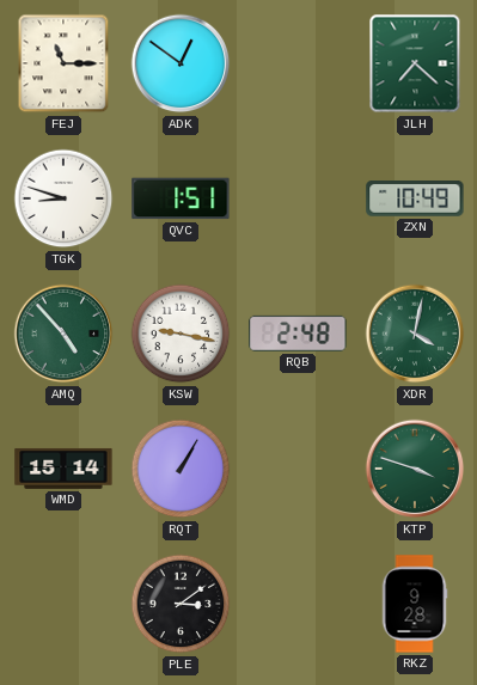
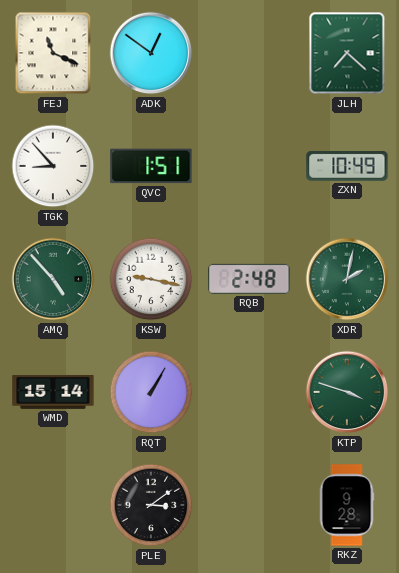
FEJ: 11:15 -> 11:19 (53, 53)
TGK: 8:48 -> 8:53 (53, 166)
XDR: 4:02 -> 2:02 (347, 279)
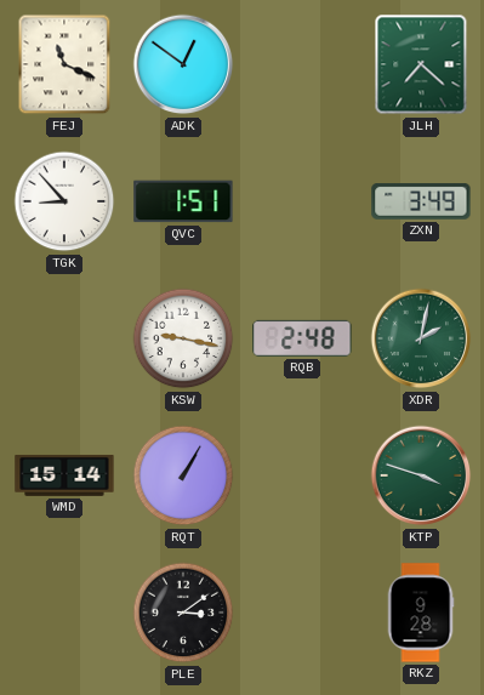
ZXN: 10:49 -> 3:49 (421, 203)
AMQ: 4:53 -> none (53, 279)
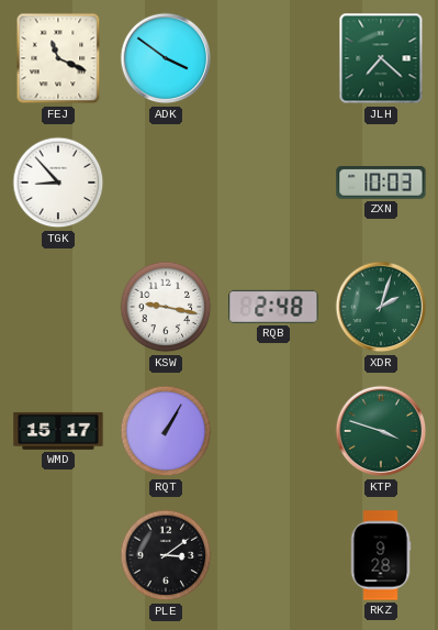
ADK: 12:51 -> 3:51 (166, 58)
QVC: 1:51 -> none (183, 201)
ZXN: 3:49 -> 10:03 (381, 184)
XDR: 2:02 -> 2:03 (381, 307)
WMD: 15:14 -> 15:17 (58, 431)
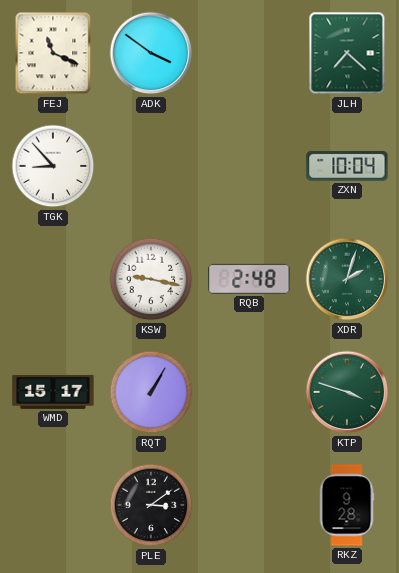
ZXN: 10:03 -> 10:04 (347, 167)
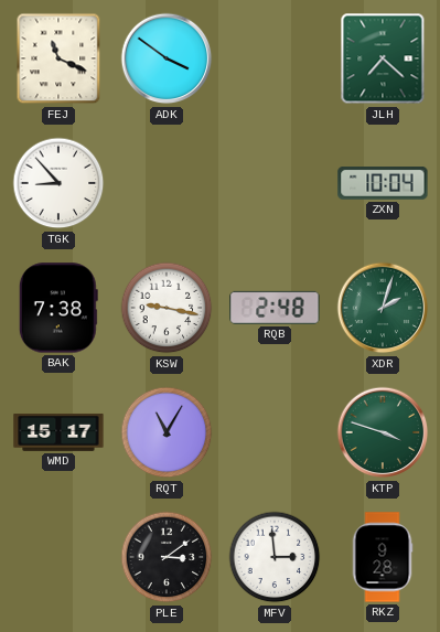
BAK: none -> 7:38 (58, 308)
RQT: 1:05 -> 11:05 (167, 432)
MFV: none -> 2:59 (275, 557)
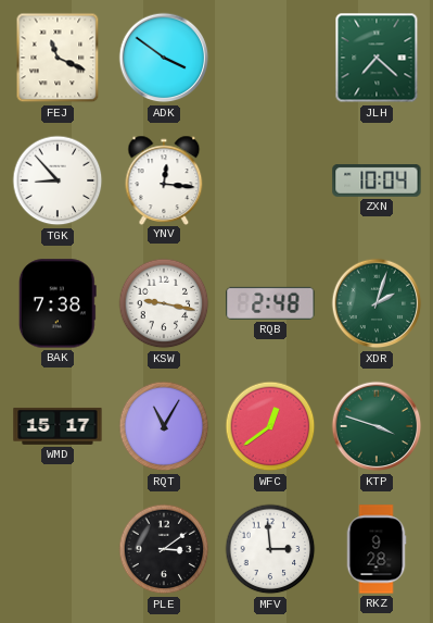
YNV: none -> 12:16 (164, 179)
WFC: none -> 12:39 (270, 426)
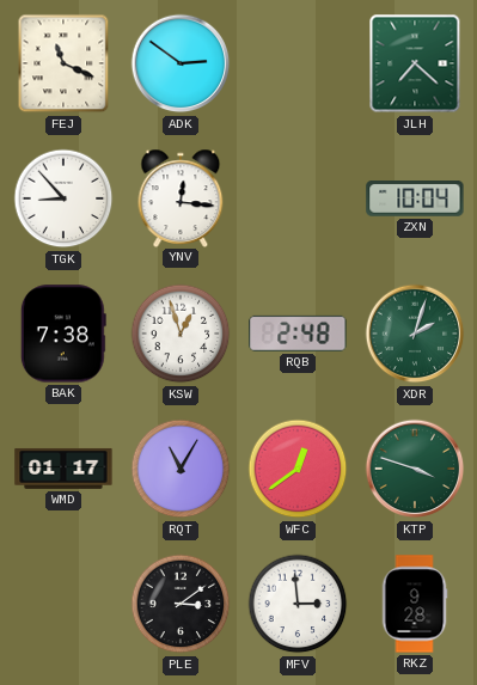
ADK: 3:51 -> 2:51 (181, 63)
KSW: 9:17 -> 12:57 (181, 334)
WMD: 15:17 -> 01:17 (63, 469)
